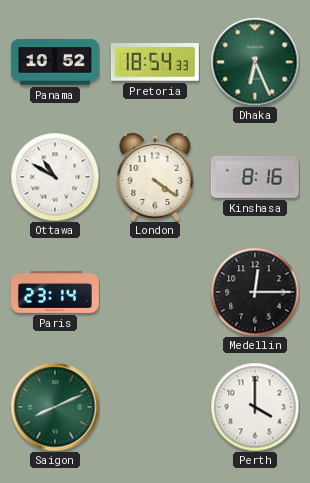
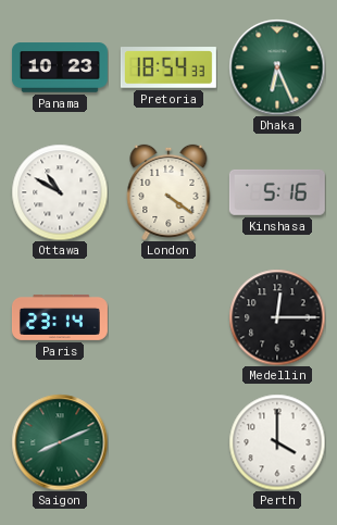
Panama: 10:52 -> 10:23 (60, 67)
Kinshasa: 8:16 -> 5:16 (277, 192)
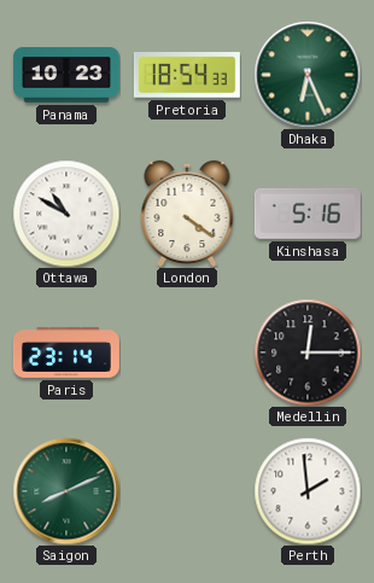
Perth: 4:00 -> 1:59 (308, 491)
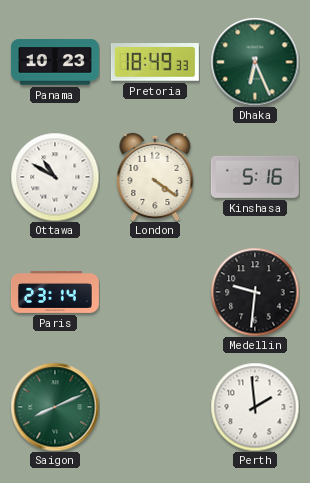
Pretoria: 18:54 -> 18:49 (155, 62)
Medellin: 12:15 -> 9:31 (255, 292)
